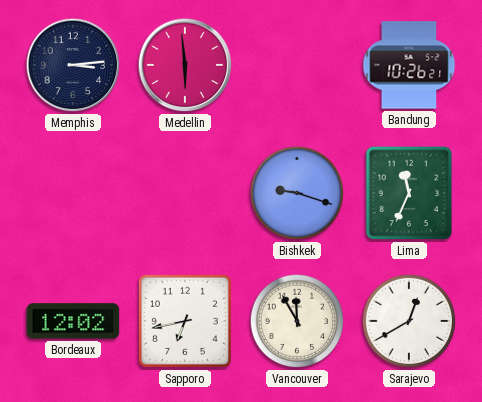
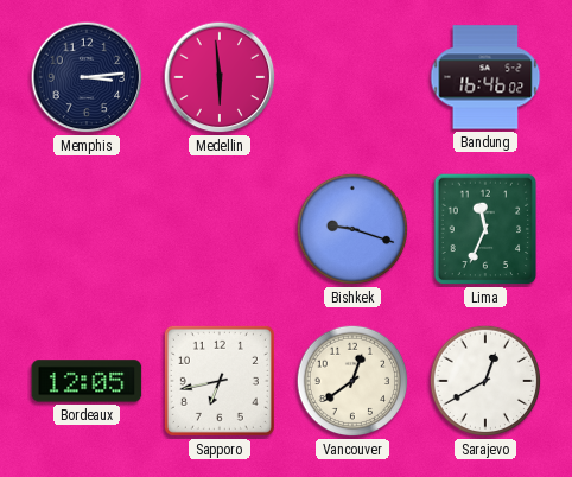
Bandung: 10:26 -> 16:46 (485, 77)
Bordeaux: 12:02 -> 12:05 (87, 381)
Vancouver: 11:55 -> 12:39 (352, 381)
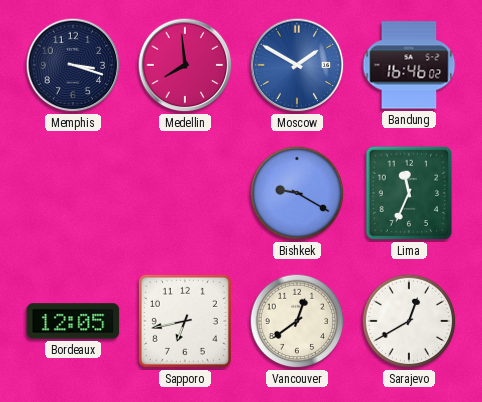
Memphis: 3:14 -> 3:18 (73, 65)
Medellin: 5:59 -> 7:59 (185, 65)
Moscow: none -> 1:50 (297, 65)
Bishkek: 9:18 -> 9:20 (297, 193)
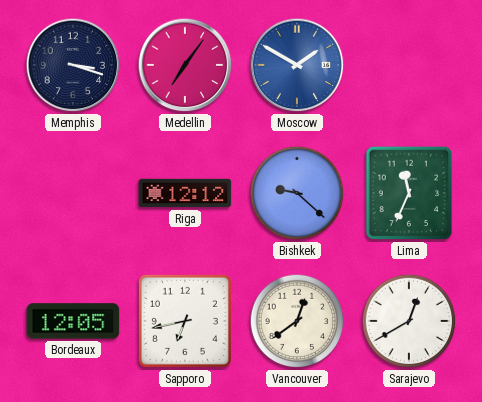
Medellin: 7:59 -> 7:06 (185, 65)
Bandung: 16:46 -> none (409, 65)
Riga: none -> 12:12 (185, 193)
Bishkek: 9:20 -> 9:22 (297, 193)
